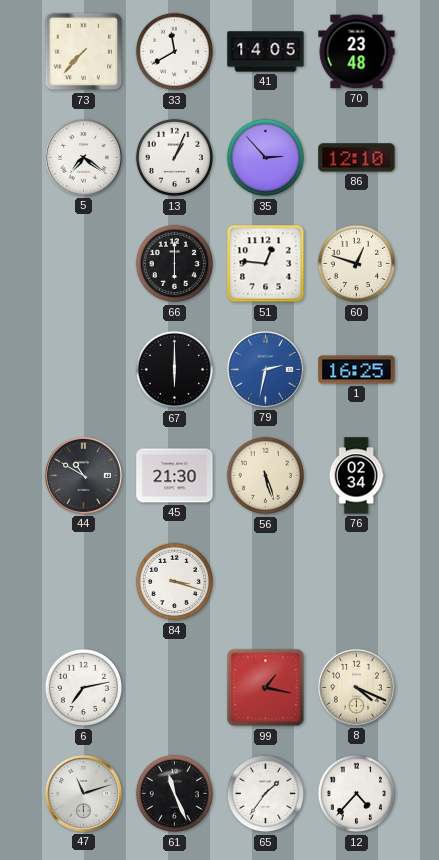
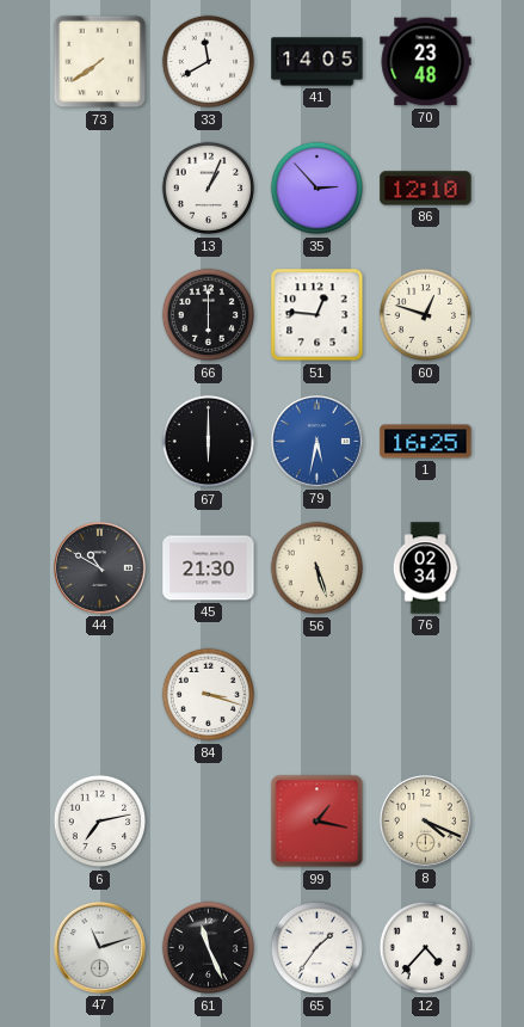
73: 7:37 -> 7:39 (100, 62)
5: 7:21 -> none (83, 157)
79: 2:32 -> 5:32 (316, 441)
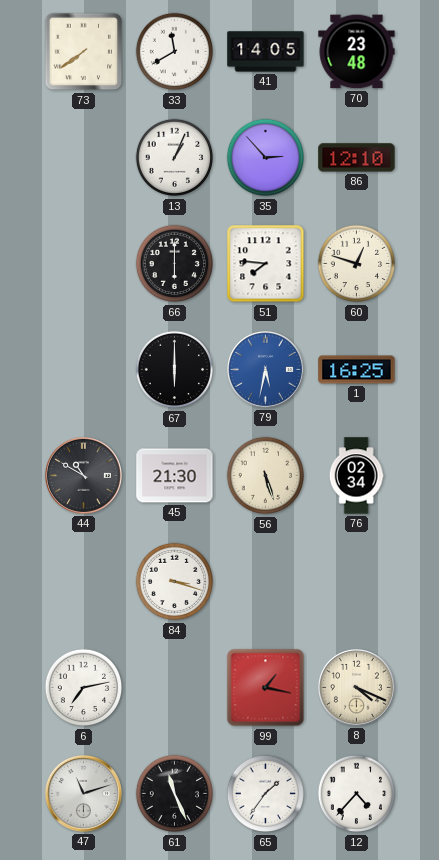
51: 12:46 -> 7:46 (266, 264)
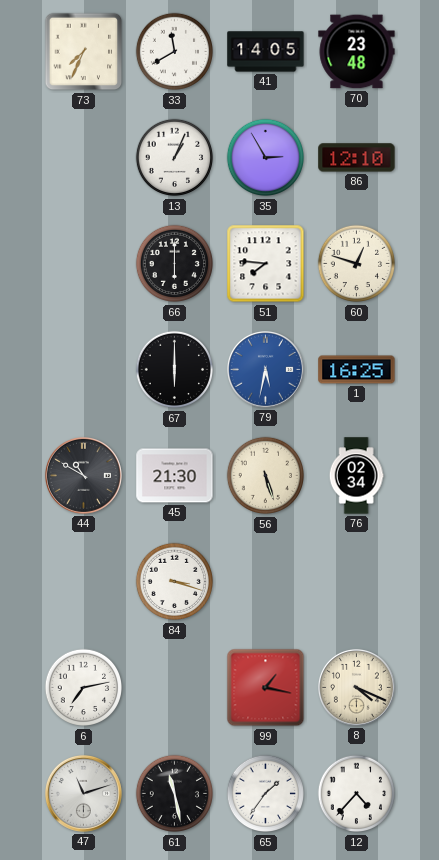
73: 7:39 -> 7:34 (84, 52)
35: 2:53 -> 2:55 (265, 158)
61: 11:26 -> 11:28 (174, 794)
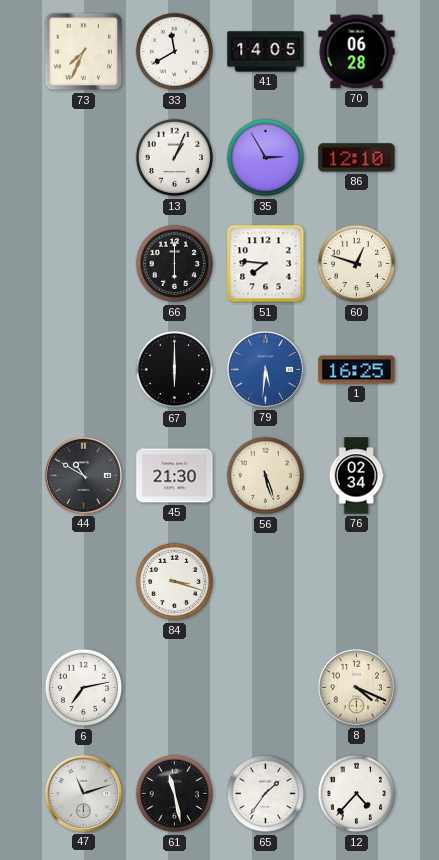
70: 23:48 -> 06:28 (357, 52)
79: 5:32 -> 5:31 (265, 369)
99: 1:17 -> none (266, 688)
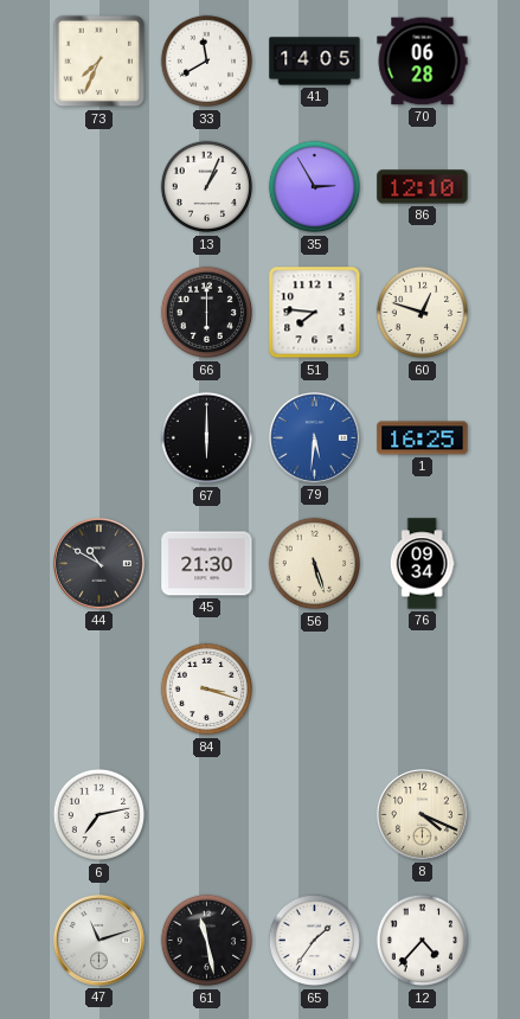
76: 02:34 -> 09:34 (422, 564)
